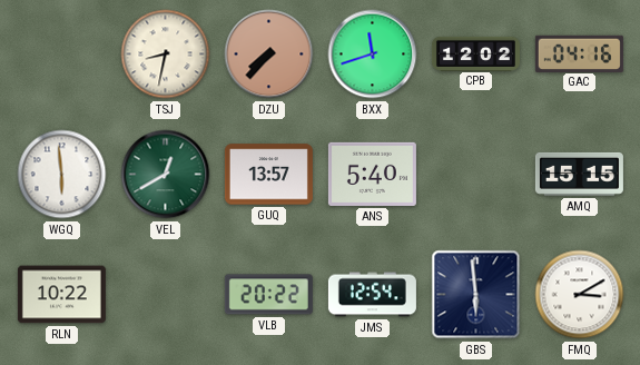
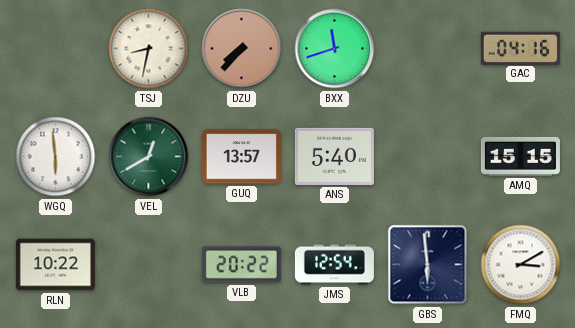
CPB: 12:02 -> none (475, 53)
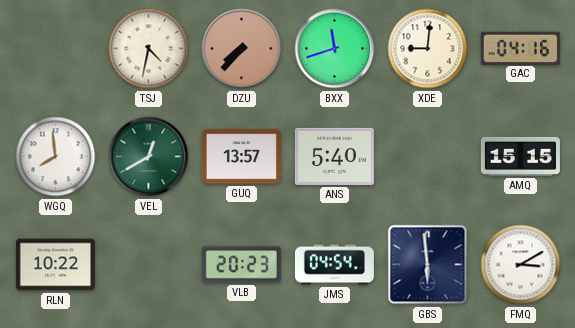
TSJ: 8:32 -> 4:32 (149, 49)
XDE: none -> 9:01 (428, 49)
WGQ: 5:59 -> 7:59 (56, 157)
VLB: 20:22 -> 20:23 (241, 265)
JMS: 12:54 -> 04:54 (334, 265)
